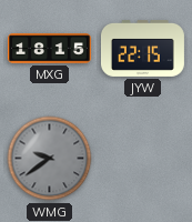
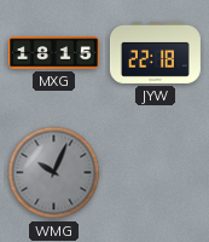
JYW: 22:15 -> 22:18 (155, 52)
WMG: 9:39 -> 10:04 (54, 173)
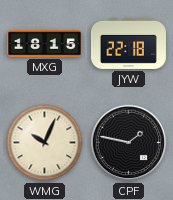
WMG dial: grey -> cream (45, 143)
CPF: none -> 1:47 (129, 143)
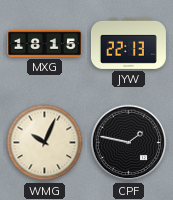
JYW: 22:18 -> 22:13 (128, 43)
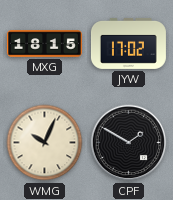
JYW: 22:13 -> 17:02 (128, 43)
CPF: 1:47 -> 1:50 (129, 143)
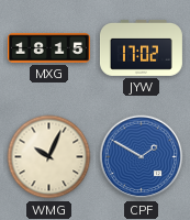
CPF dial: black -> blue (142, 157)
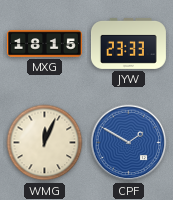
JYW: 17:02 -> 23:33 (128, 43)
WMG: 10:04 -> 12:04 (45, 143)
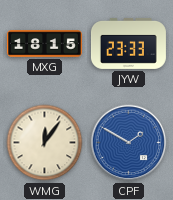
WMG: 12:04 -> 12:06 (45, 143)
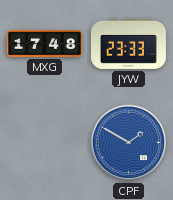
MXG: 18:15 -> 17:48 (44, 44)
WMG: 12:06 -> none (45, 143)
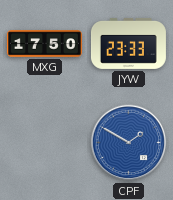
MXG: 17:48 -> 17:50 (44, 44)
